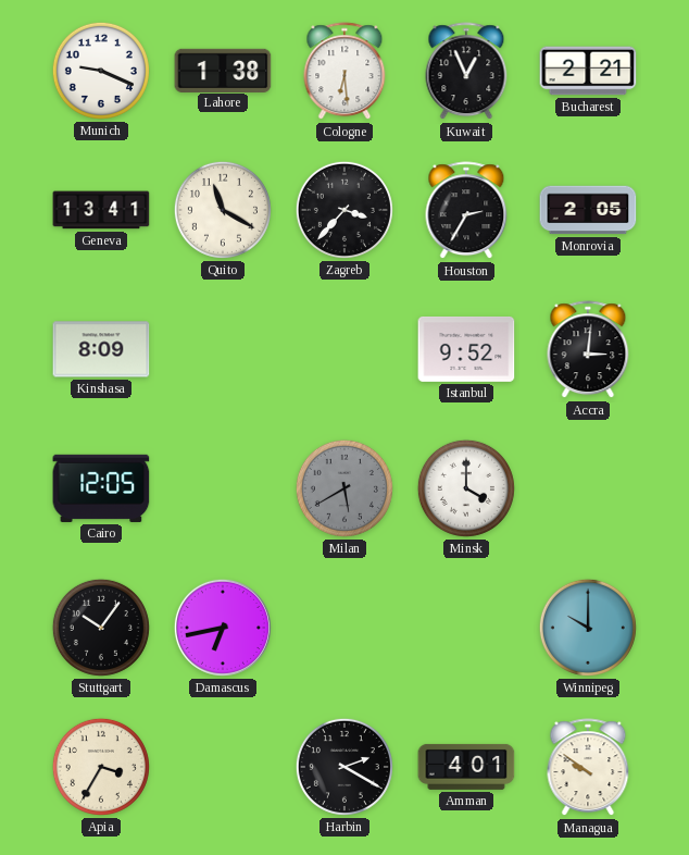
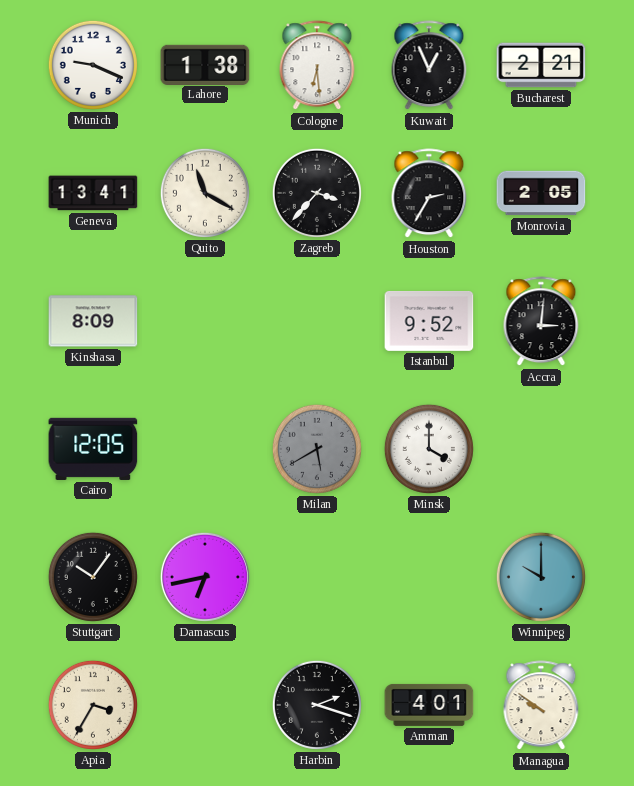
Harbin: 2:20 -> 2:18 (317, 705)
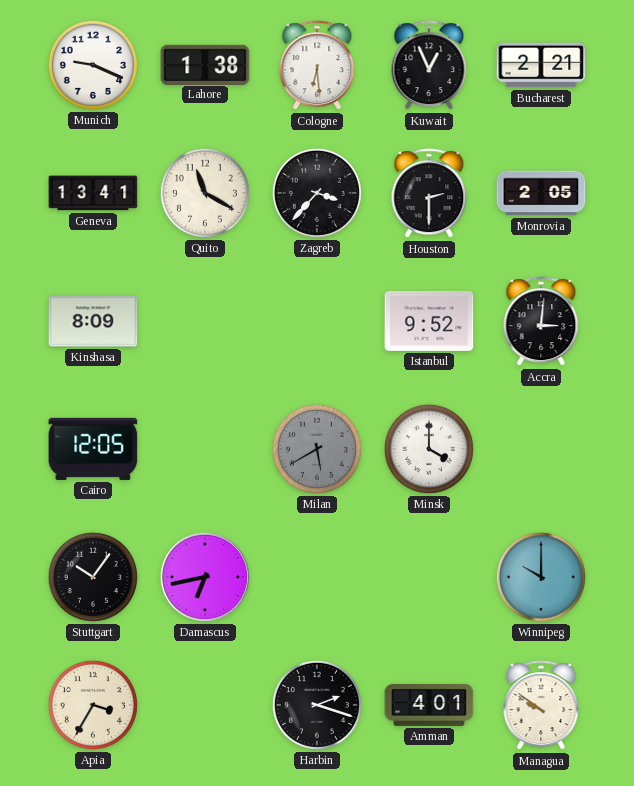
Houston: 2:35 -> 2:30 (429, 194)
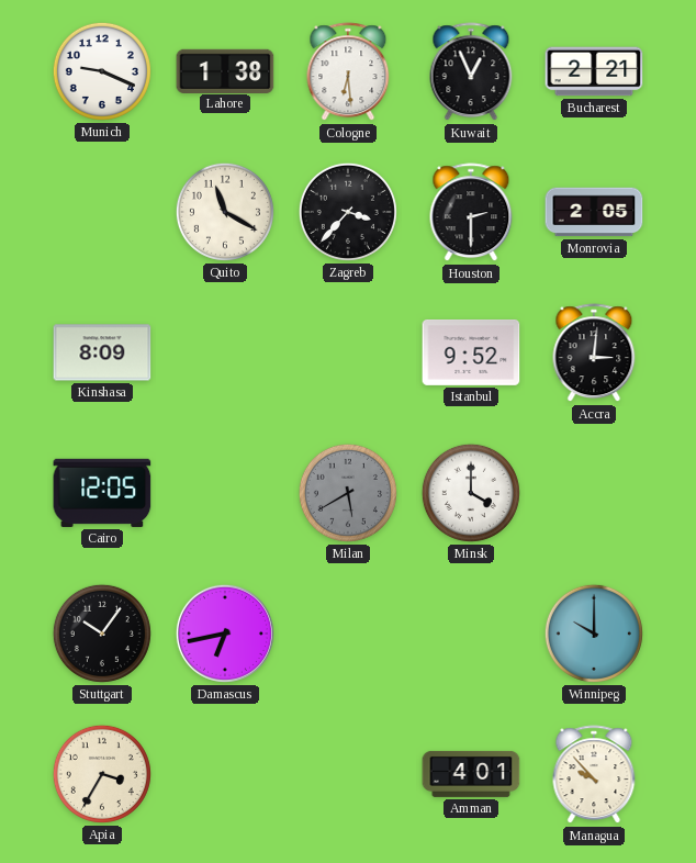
Geneva: 13:41 -> none (93, 193)
Harbin: 2:18 -> none (317, 705)
Managua: 9:51 -> 9:53 (594, 775)
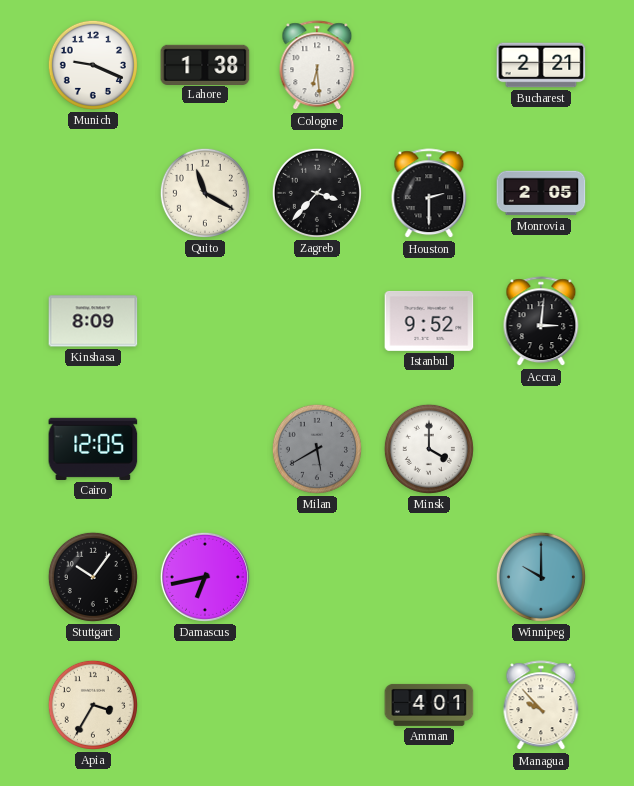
Kuwait: 12:56 -> none (471, 72)
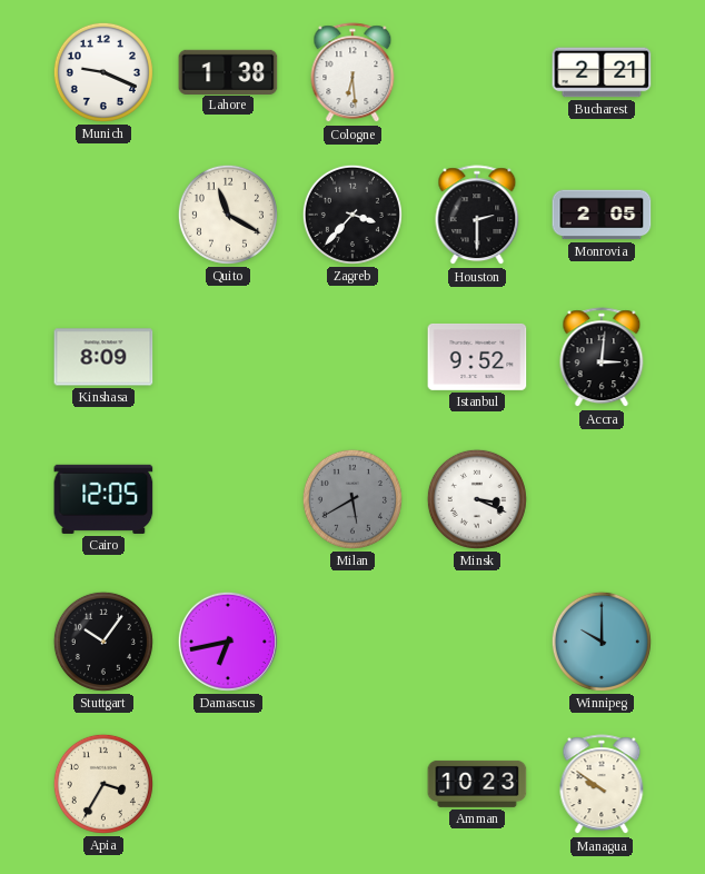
Minsk: 4:00 -> 3:19 (477, 499)
Amman: 4:01 -> 10:23 (477, 784)
Managua: 9:53 -> 9:51 (602, 785)
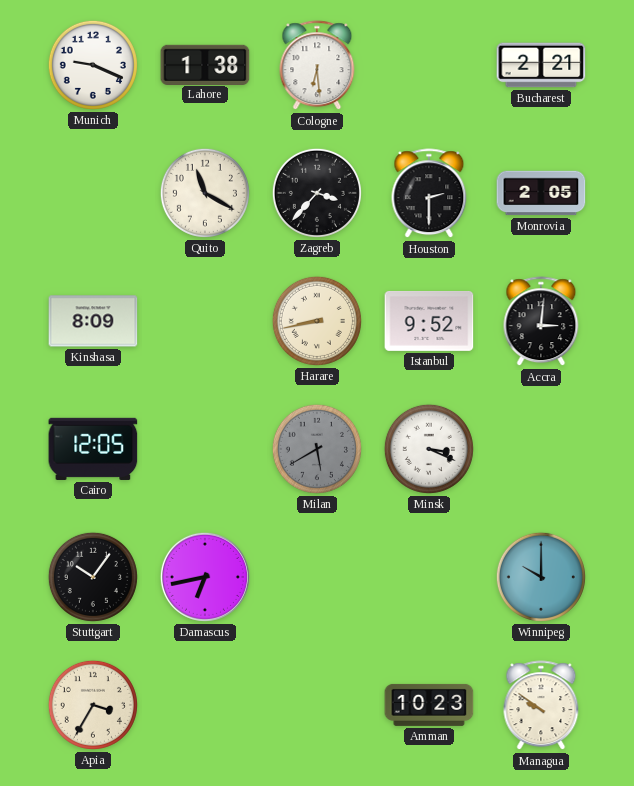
Harare: none -> 8:43 (317, 321)
